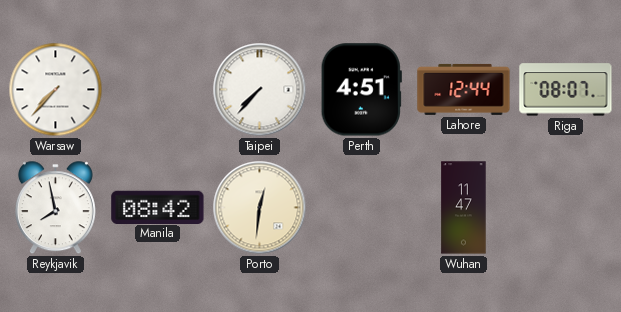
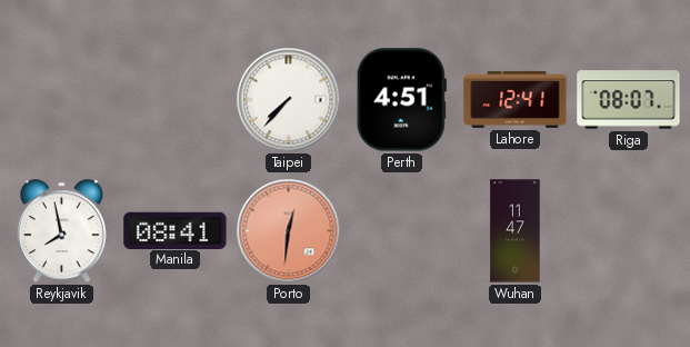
Warsaw: 7:37 -> none (56, 90)
Lahore: 12:44 -> 12:41 (516, 99)
Manila: 08:42 -> 08:41 (176, 230)
Porto dial: cream -> salmon (289, 231)
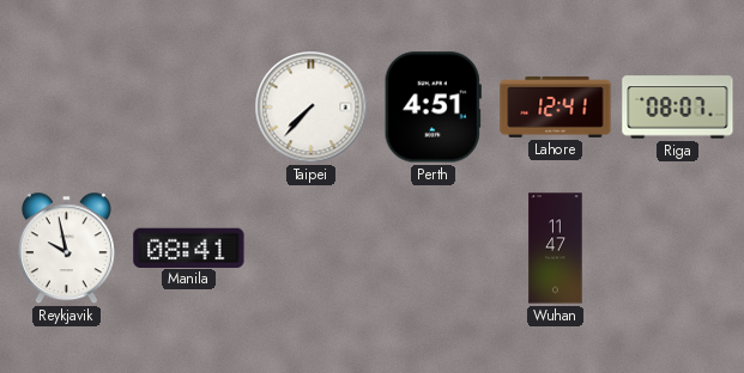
Reykjavik: 7:58 -> 9:58 (66, 249)
Porto: 12:31 -> none (289, 231)
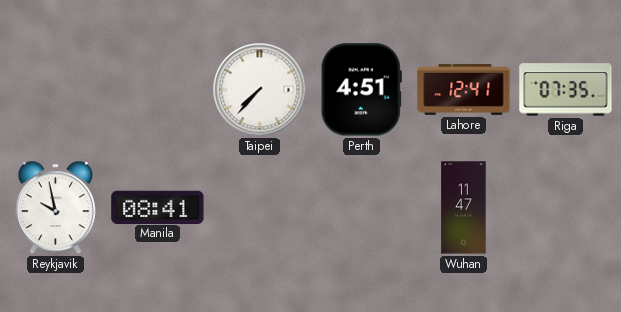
Riga: 08:07 -> 07:35 (566, 90)
